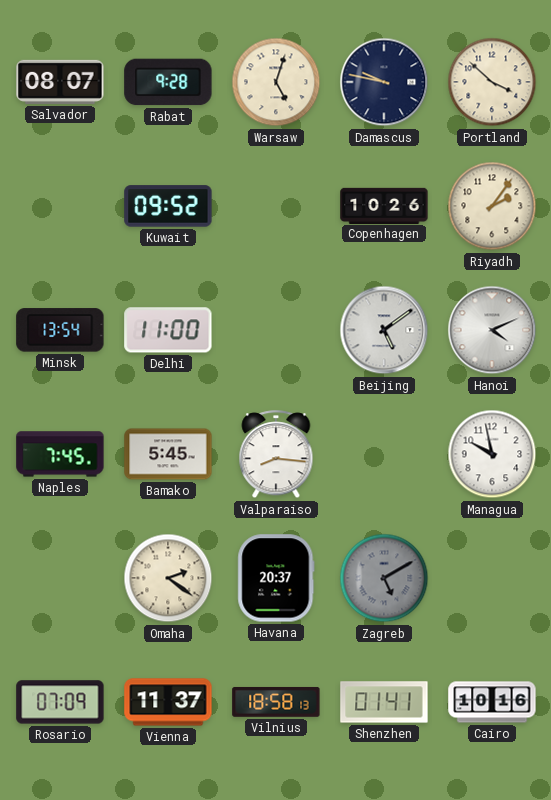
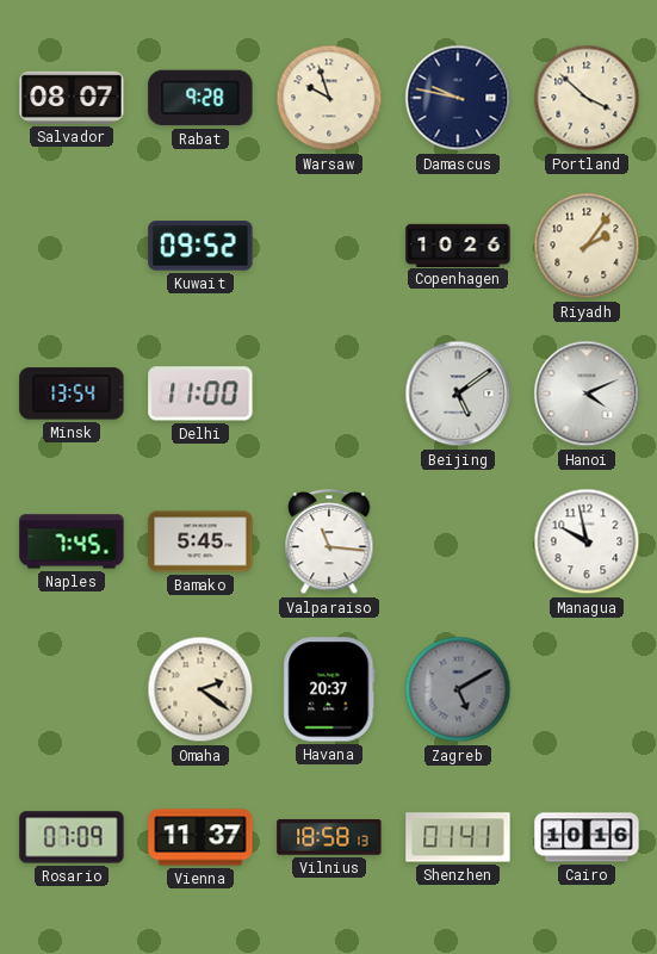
Warsaw: 5:03 -> 9:57 (329, 98)
Valparaiso: 8:16 -> 11:16 (329, 543)
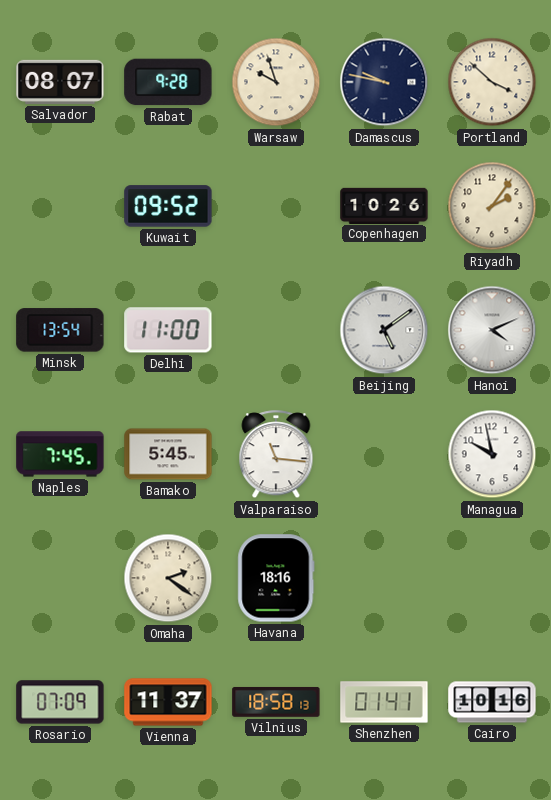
Havana: 20:37 -> 18:16 (276, 578)
Zagreb: 5:10 -> none (458, 689)
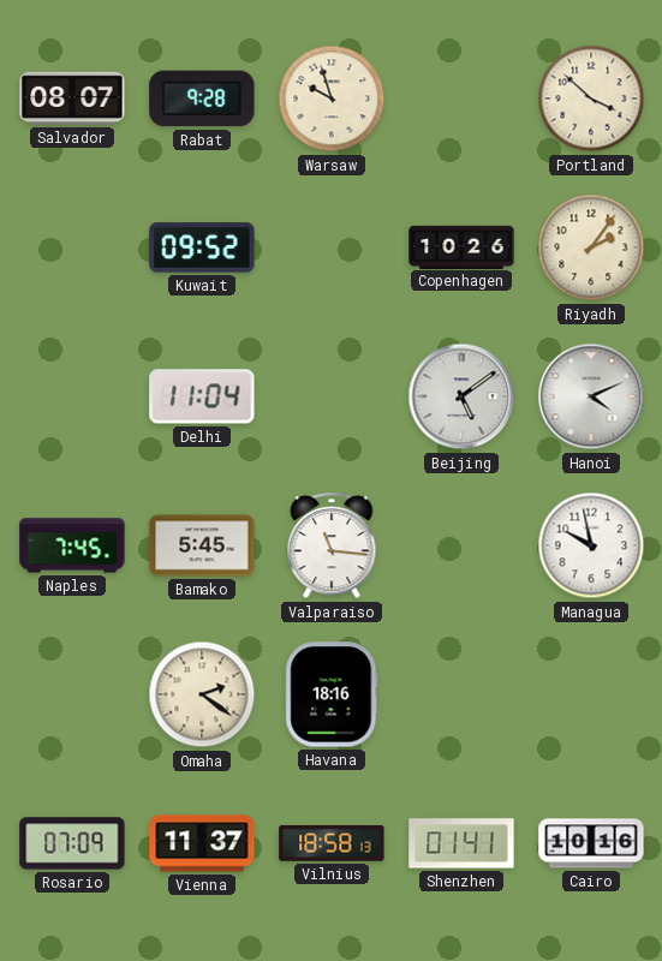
Damascus: 9:47 -> none (384, 82)
Minsk: 13:54 -> none (60, 330)
Delhi: 11:00 -> 11:04 (202, 396)
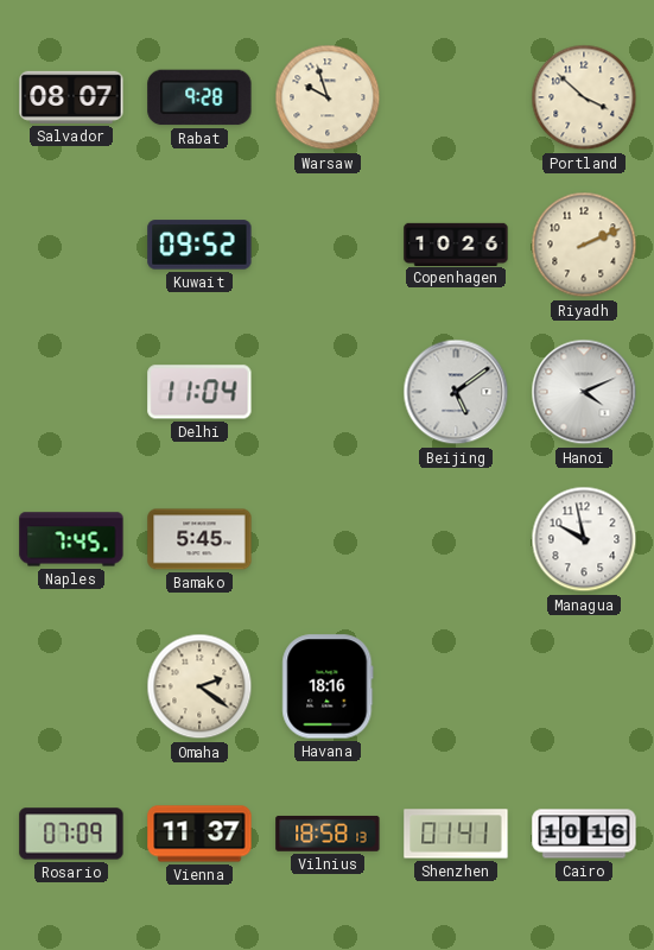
Riyadh: 2:06 -> 2:11 (584, 245)
Valparaiso: 11:16 -> none (332, 547)
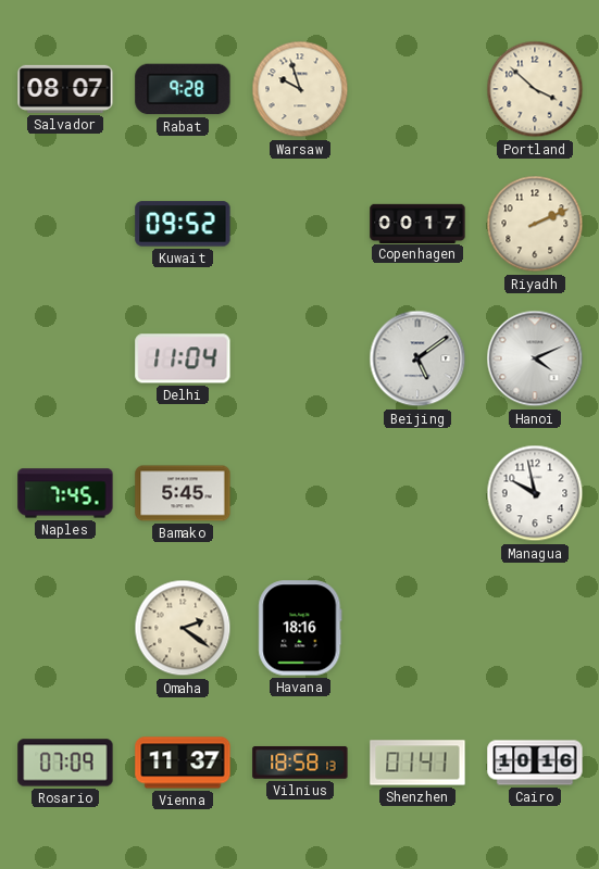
Copenhagen: 10:26 -> 00:17 (417, 223)
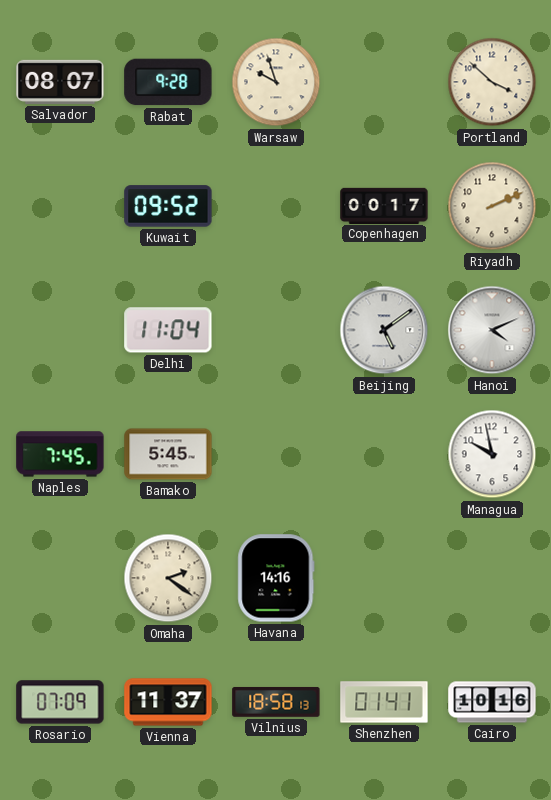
Havana: 18:16 -> 14:16 (276, 578)
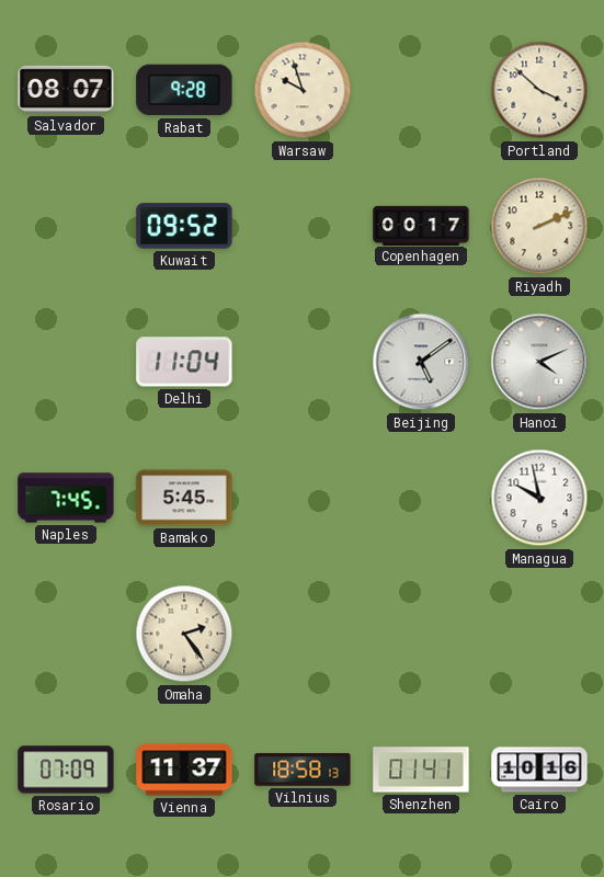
Omaha: 2:21 -> 2:24 (184, 634)
Havana: 14:16 -> none (276, 578)
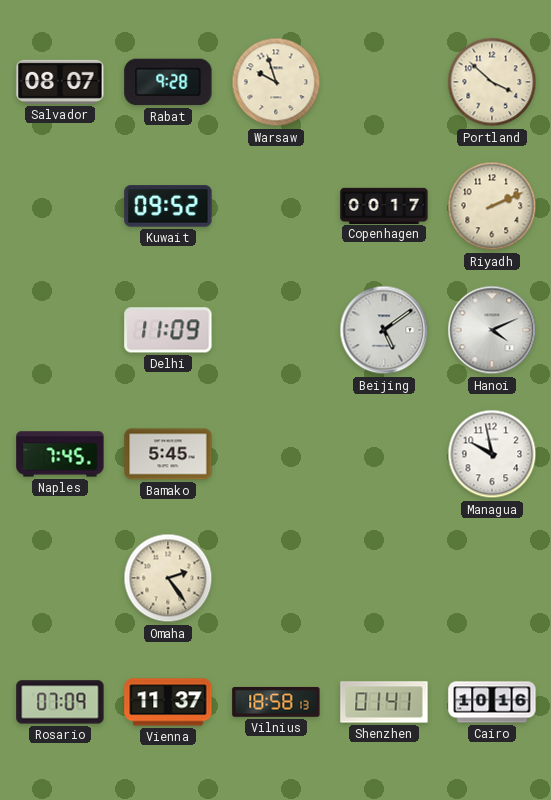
Delhi: 11:04 -> 11:09 (168, 330)
